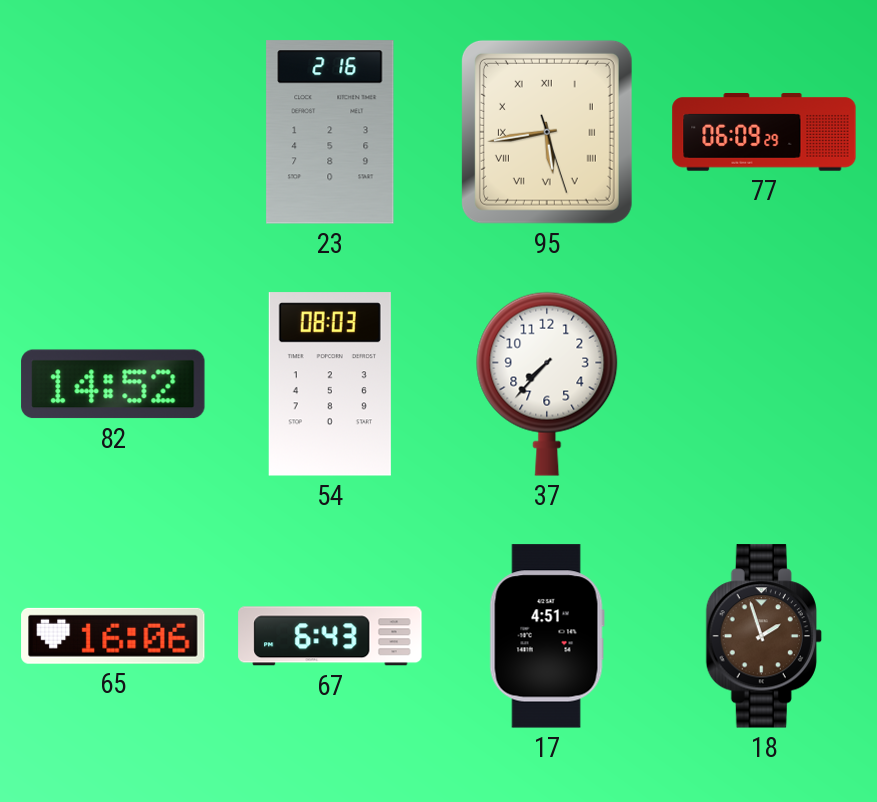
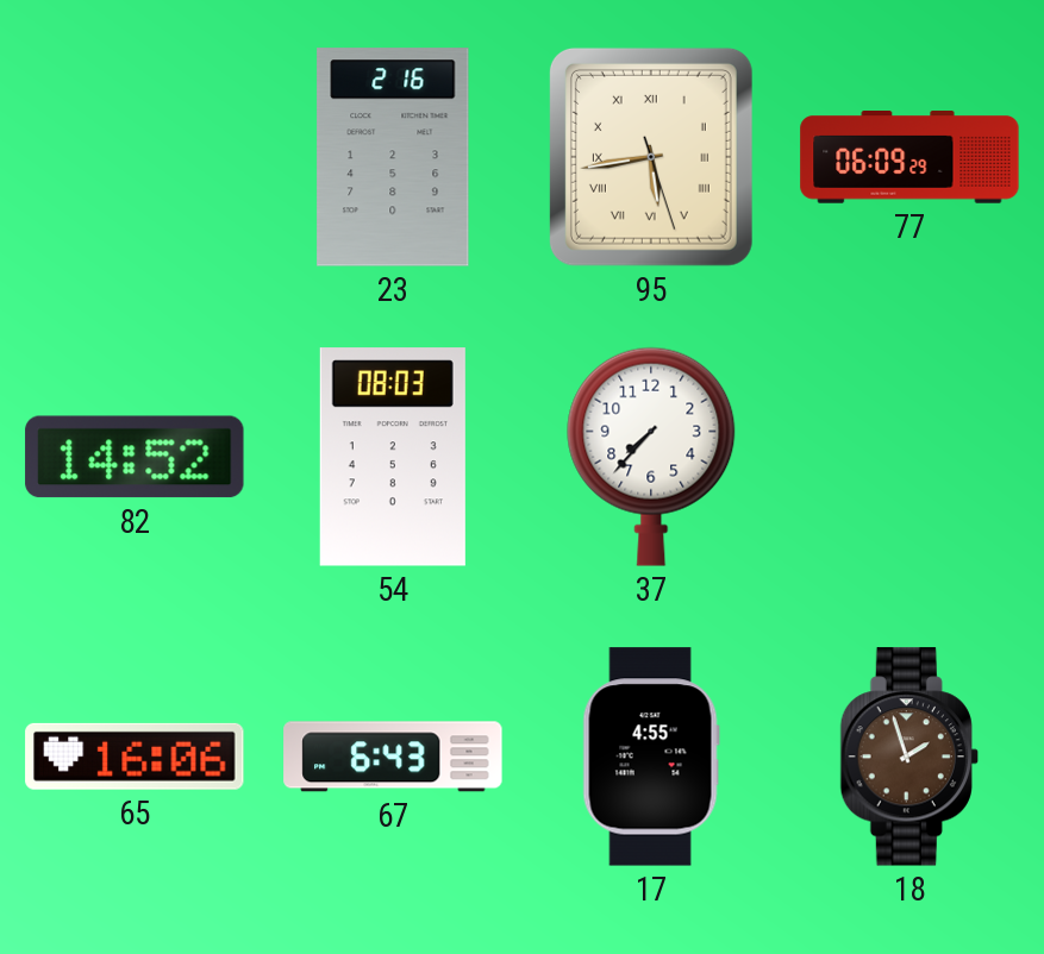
17: 4:51 -> 4:55 (651, 757)
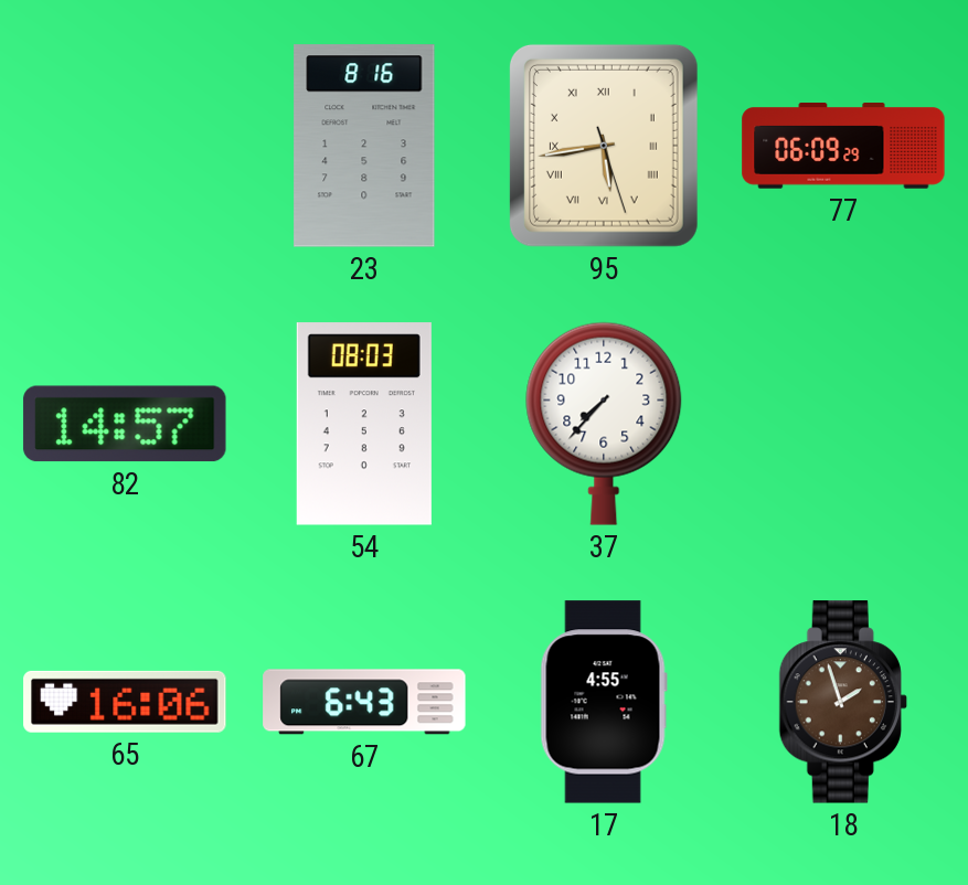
23: 2:16 -> 8:16 (364, 146)
82: 14:52 -> 14:57 (125, 424)
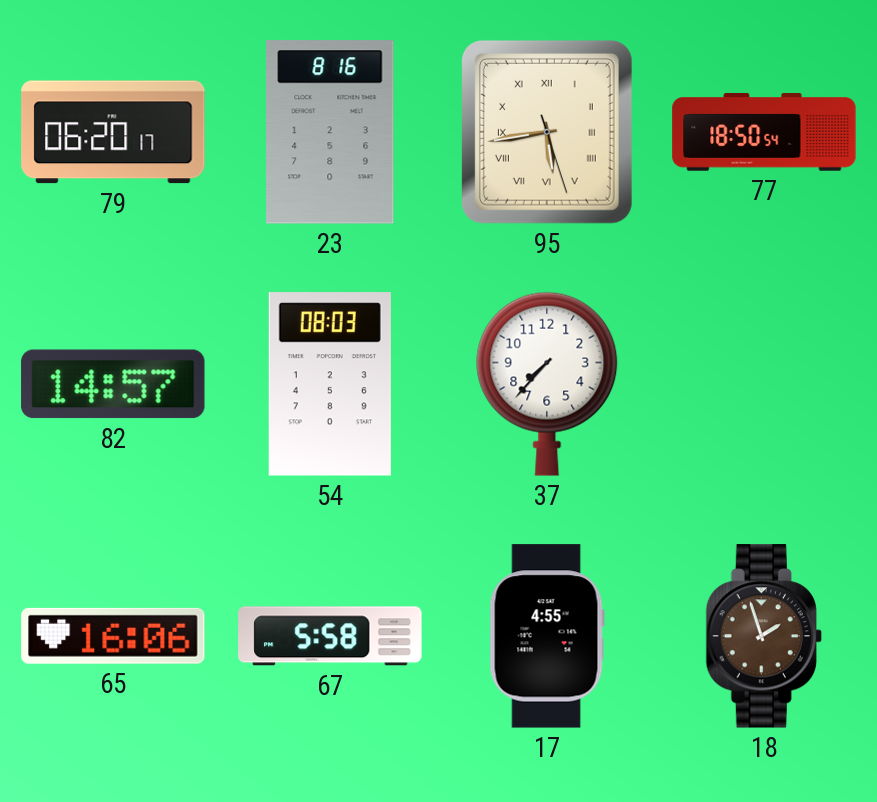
79: none -> 06:20 (113, 132)
77: 06:09 -> 18:50 (764, 133)
67: 6:43 -> 5:58 (330, 636)
